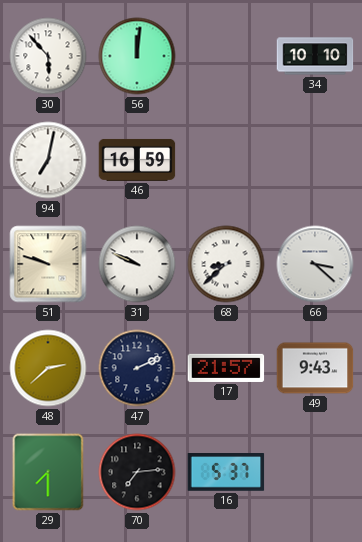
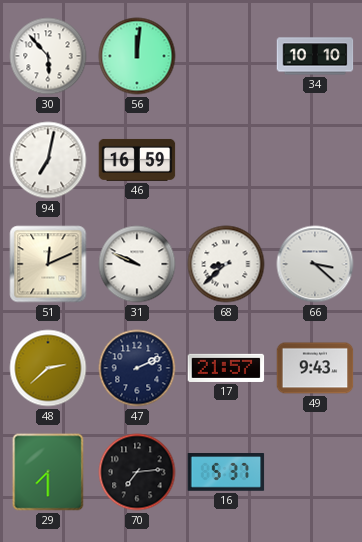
51: 9:48 -> 12:11 (48, 264)
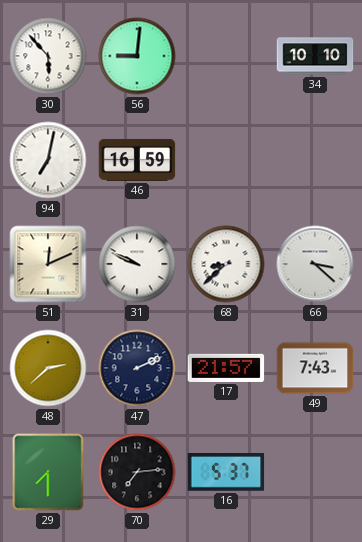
56: 12:01 -> 9:01 (137, 56)
49: 9:43 -> 7:43 (315, 368)
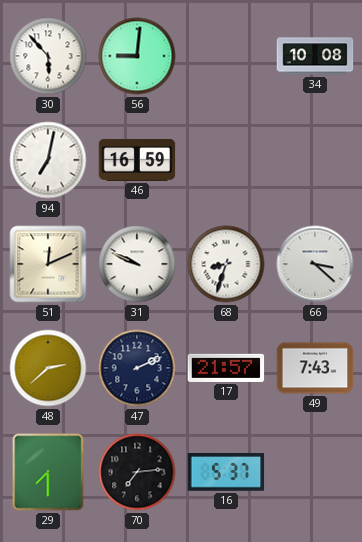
34: 10:10 -> 10:08 (315, 56)
68: 8:38 -> 8:33 (226, 264)
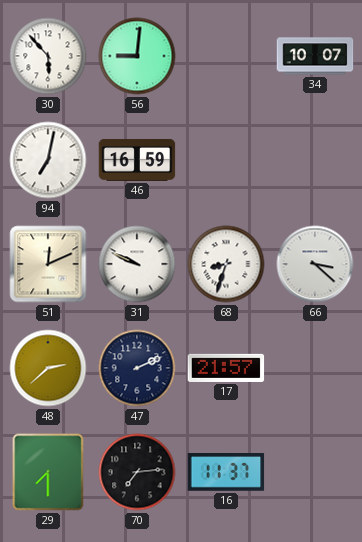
34: 10:08 -> 10:07 (315, 56)
49: 7:43 -> none (315, 368)
16: 5:37 -> 11:37 (226, 472)
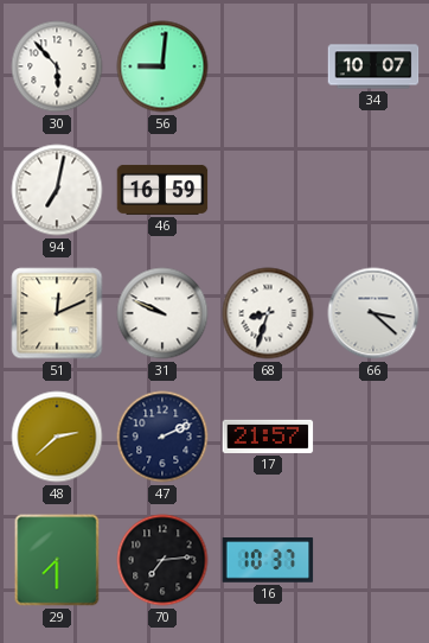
16: 11:37 -> 10:37 (268, 560)
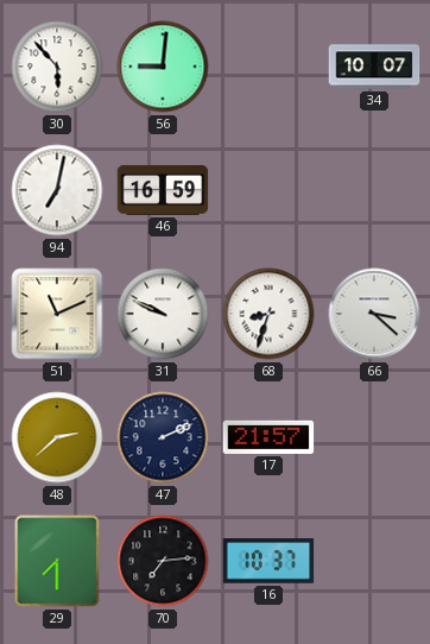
51: 12:11 -> 11:11 (57, 314)
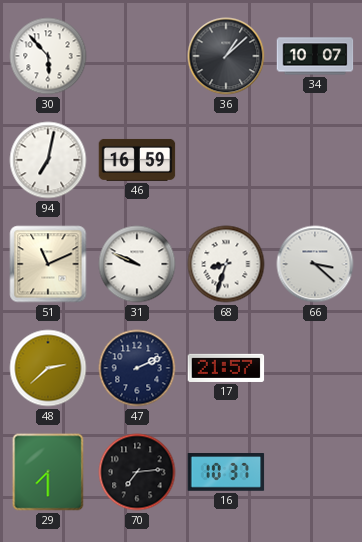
56: 9:01 -> none (163, 67)
36: none -> 1:08 (226, 56)
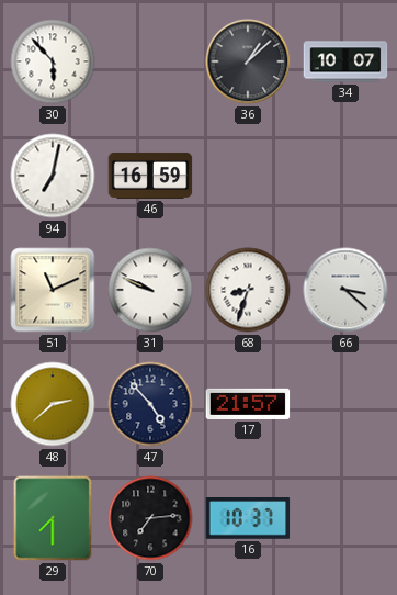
47: 2:11 -> 4:53 (150, 404)
